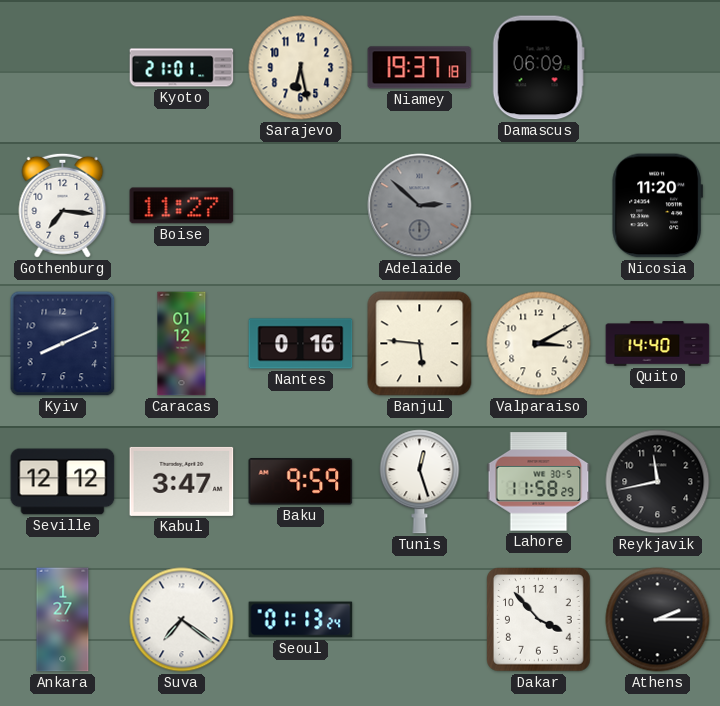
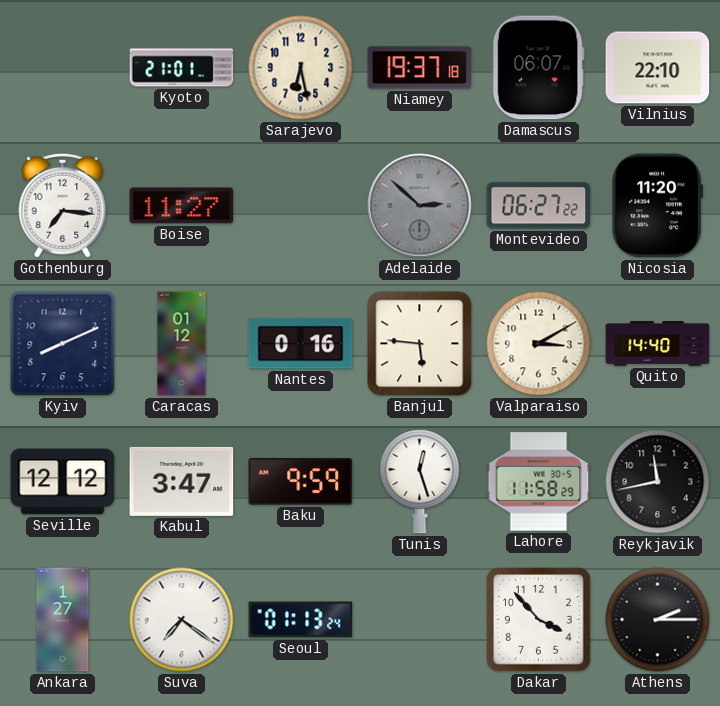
Damascus: 06:09 -> 06:07 (538, 68)
Vilnius: none -> 22:10 (658, 68)
Montevideo: none -> 06:27 (539, 206)
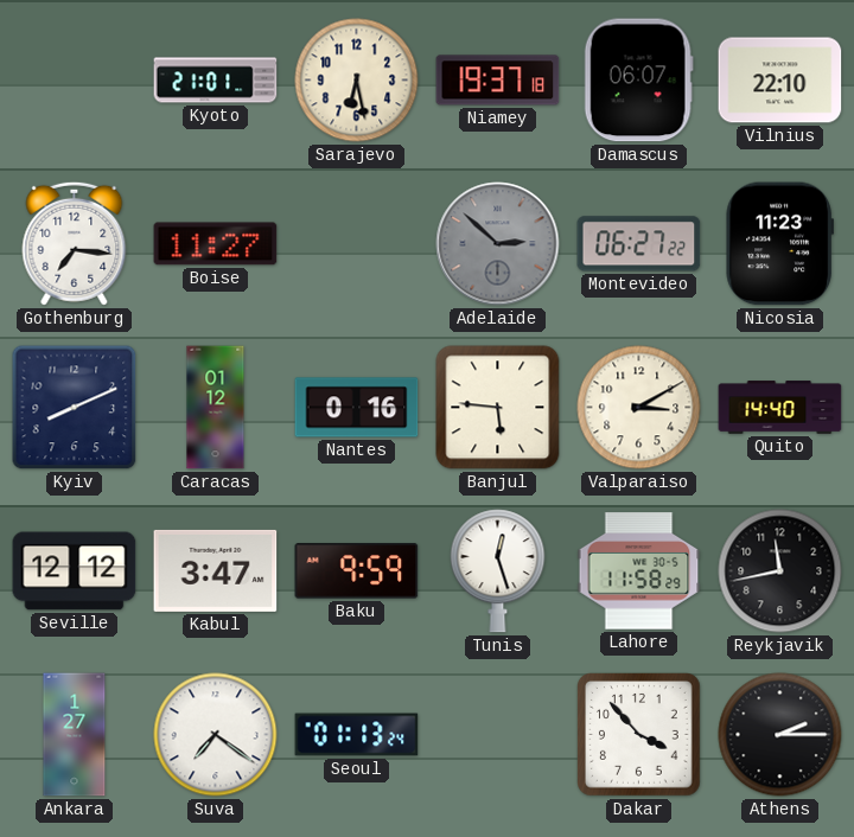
Nicosia: 11:20 -> 11:23 (779, 244)
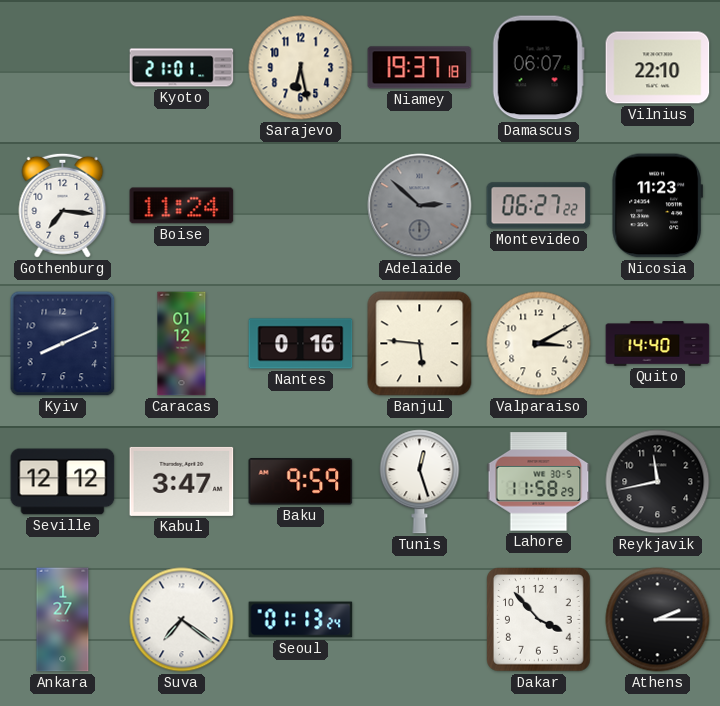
Boise: 11:27 -> 11:24 (182, 206)
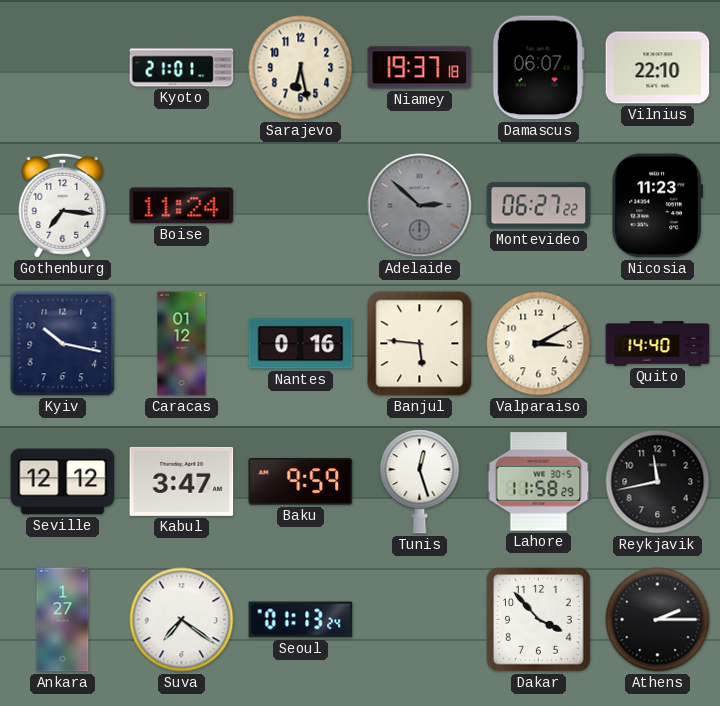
Kyiv: 8:11 -> 10:17 (63, 344)
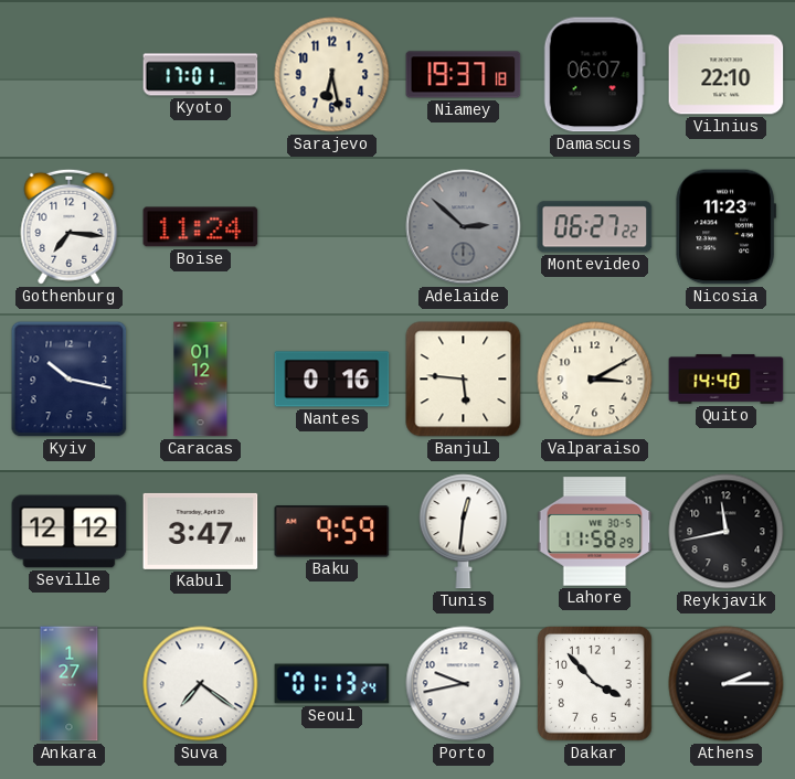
Kyoto: 21:01 -> 17:01 (201, 75)
Tunis: 12:27 -> 12:31 (464, 532)
Porto: none -> 9:43 (464, 684)
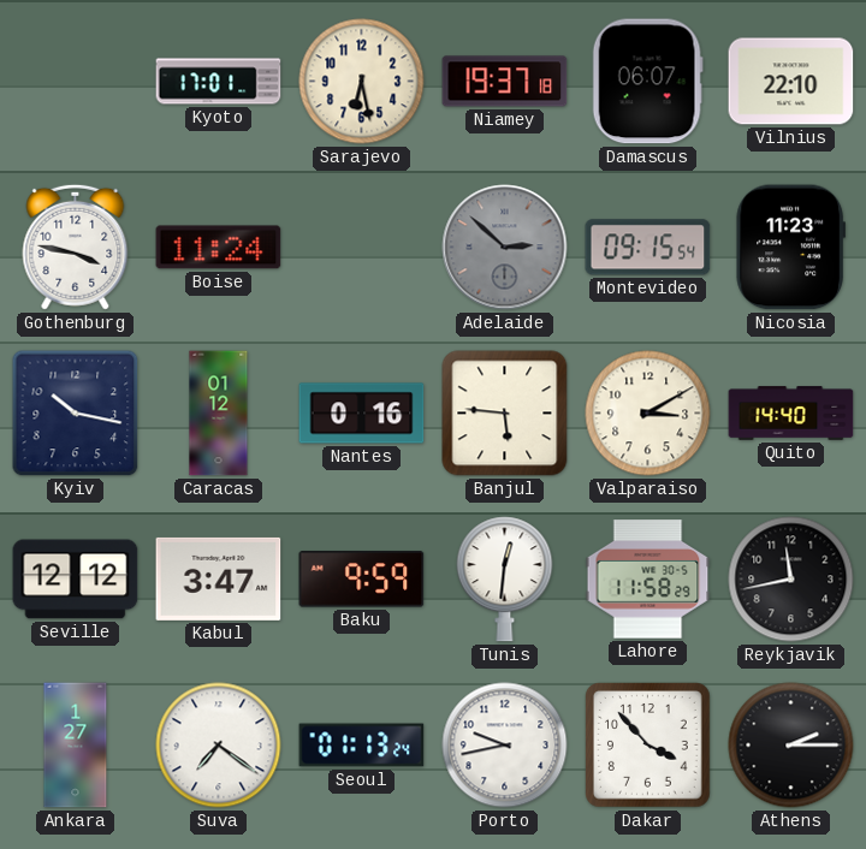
Gothenburg: 7:16 -> 3:47 (76, 247)
Montevideo: 06:27 -> 09:15 (648, 248)
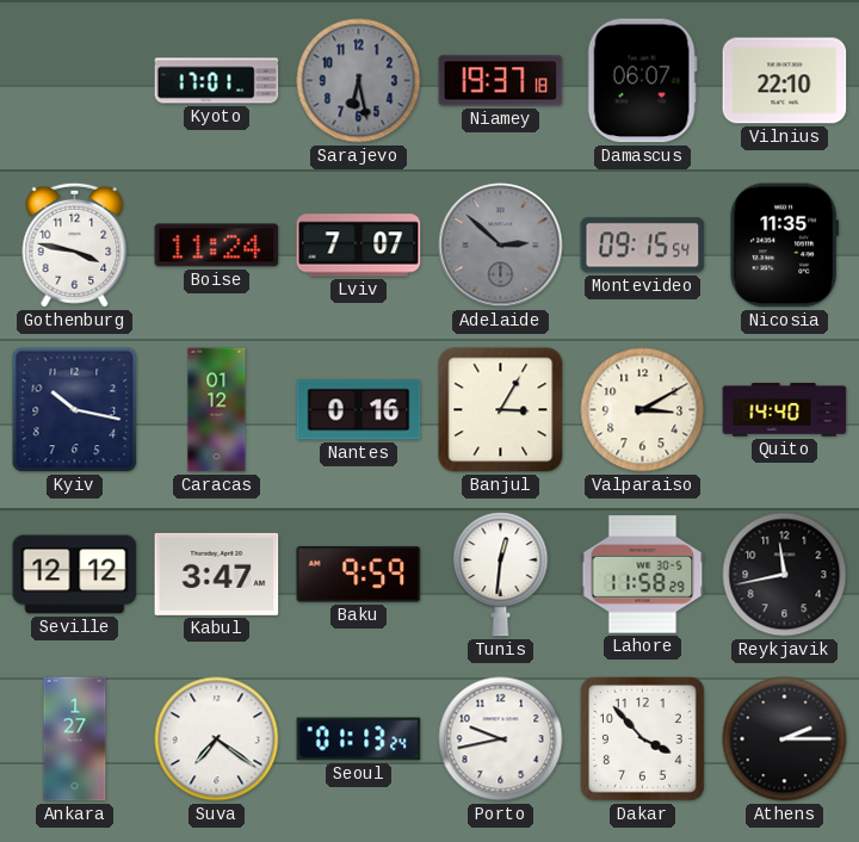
Sarajevo dial: cream -> grey (359, 81)
Lviv: none -> 7:07 (359, 246)
Nicosia: 11:23 -> 11:35 (784, 246)
Banjul: 5:46 -> 3:05 (501, 410)
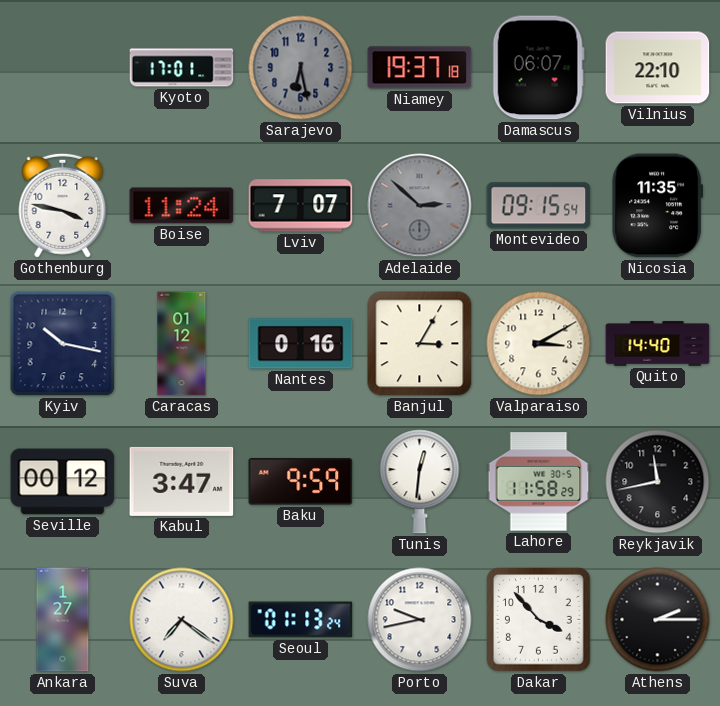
Seville: 12:12 -> 00:12 (63, 482)
